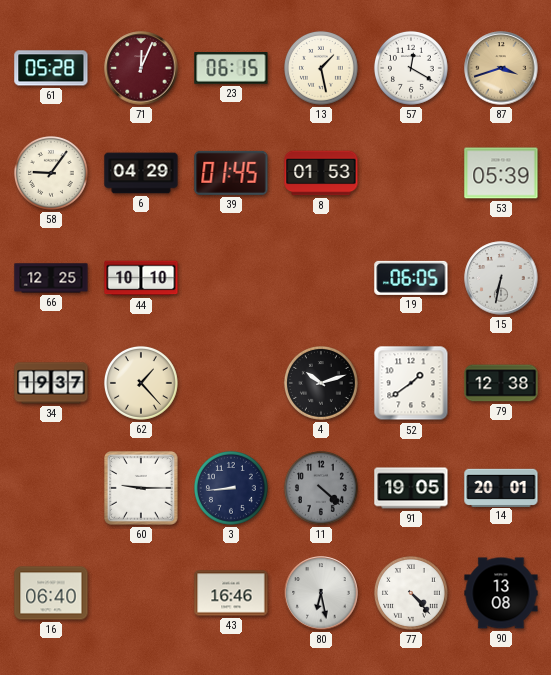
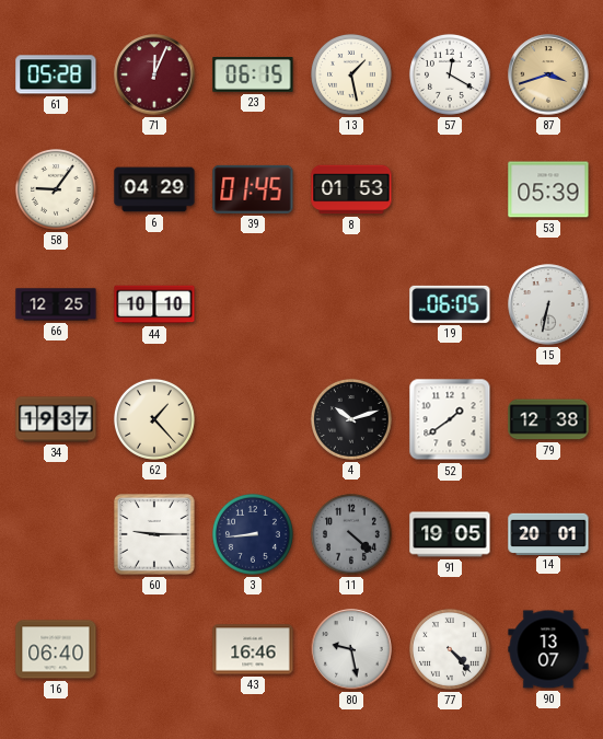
80: 6:28 -> 9:28 (351, 649)
90: 13:08 -> 13:07 (548, 649)
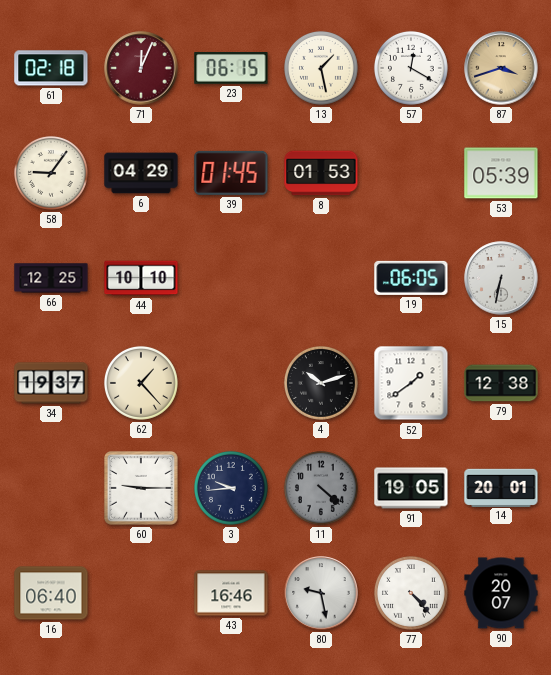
61: 05:28 -> 02:18 (51, 68)
3: 8:44 -> 9:44 (231, 488)
90: 13:07 -> 20:07 (501, 593)
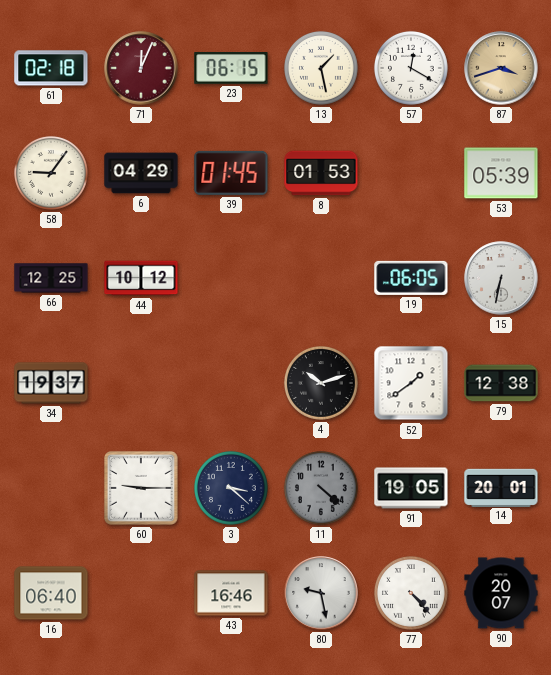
44: 10:10 -> 10:12 (141, 278)
62: 1:23 -> none (141, 383)
3: 9:44 -> 3:22 (231, 488)
